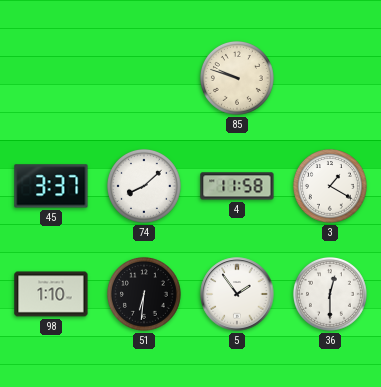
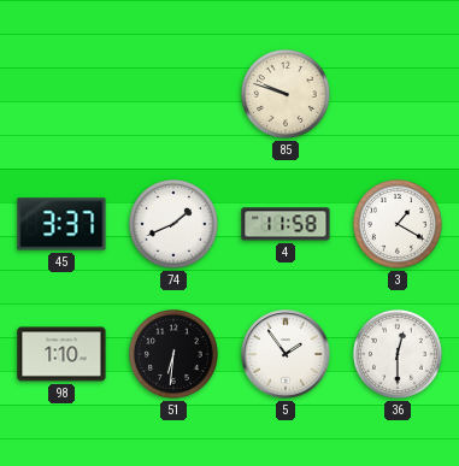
74: 8:08 -> 1:41 (173, 224)
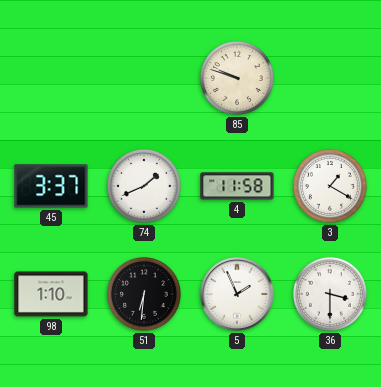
5: 1:54 -> 1:56 (237, 294)
36: 12:30 -> 3:30 (330, 294)
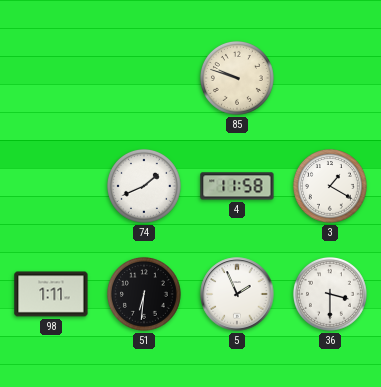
45: 3:37 -> none (51, 186)
98: 1:10 -> 1:11 (51, 294)
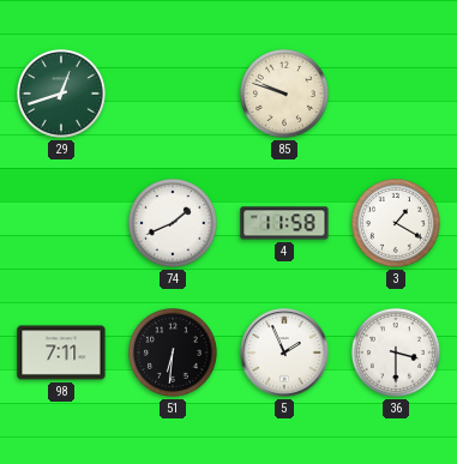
29: none -> 12:42 (61, 94)
98: 1:11 -> 7:11 (61, 352)
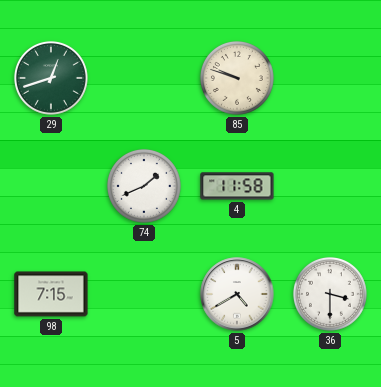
3: 1:20 -> none (396, 223)
98: 7:11 -> 7:15 (51, 294)
51: 6:31 -> none (173, 352)
5: 1:56 -> 4:40 (237, 294)
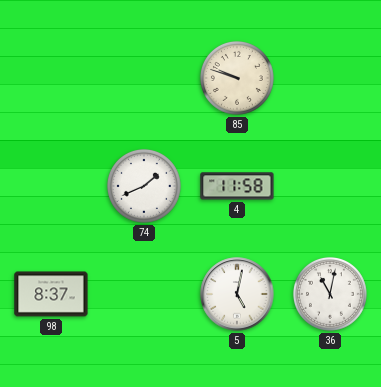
29: 12:42 -> none (51, 78)
98: 7:15 -> 8:37 (51, 294)
5: 4:40 -> 5:02 (237, 294)
36: 3:30 -> 11:02 (330, 294)
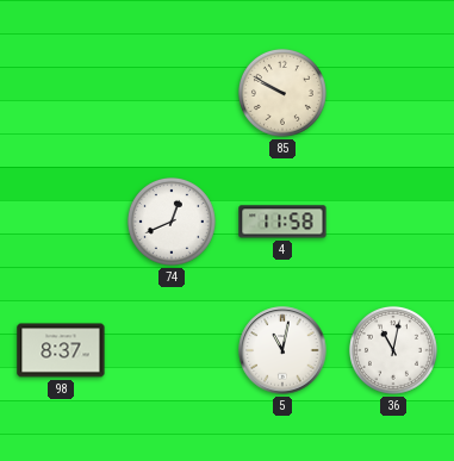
85: 9:48 -> 9:50 (282, 93)
74: 1:41 -> 12:41 (172, 222)
5: 5:02 -> 11:02 (282, 350)
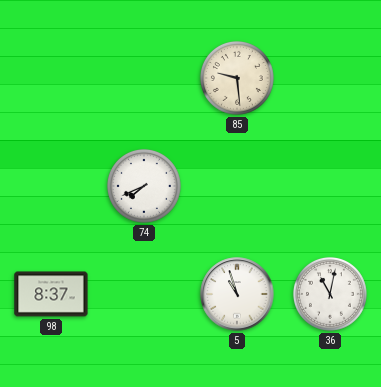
85: 9:50 -> 9:29 (237, 78)
74: 12:41 -> 7:41 (144, 186)
4: 11:58 -> none (282, 222)
5: 11:02 -> 10:57 (237, 294)
